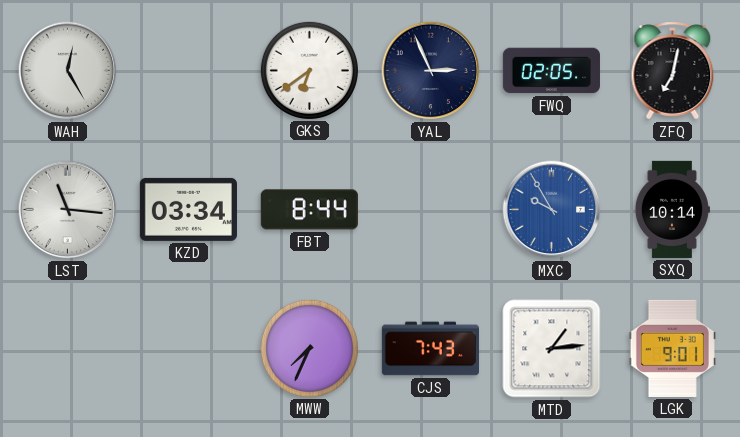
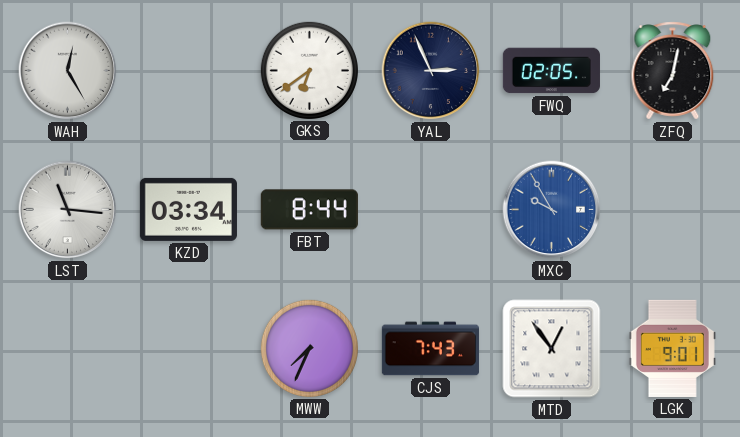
SXQ: 10:14 -> none (672, 209)
MTD: 1:14 -> 12:54 (552, 349)
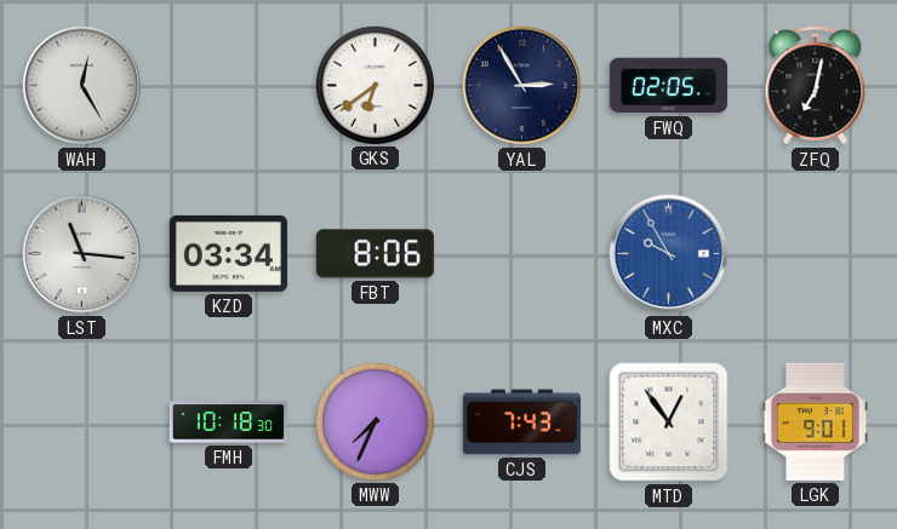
YAL: 2:56 -> 2:55 (522, 86)
FBT: 8:44 -> 8:06 (375, 254)
FMH: none -> 10:18 (228, 422)
